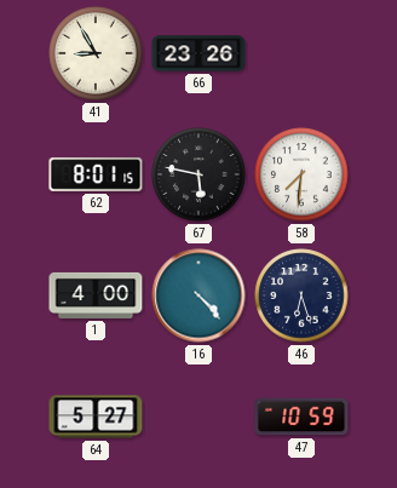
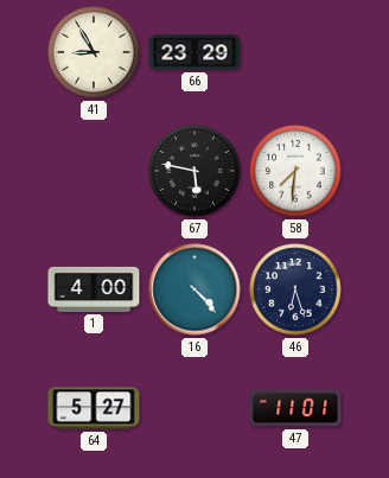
66: 23:26 -> 23:29 (194, 52)
62: 8:01 -> none (96, 174)
47: 10:59 -> 11:01 (295, 408)
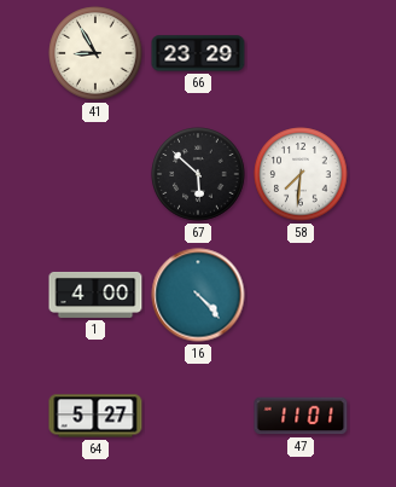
67: 5:47 -> 5:52 (198, 174)
46: 6:27 -> none (295, 289)
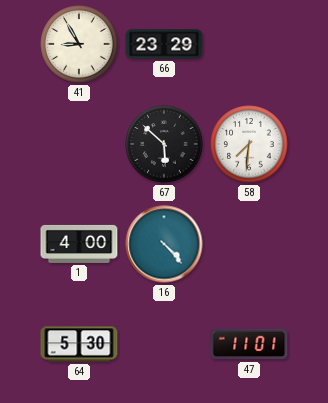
64: 5:27 -> 5:30 (79, 344)
